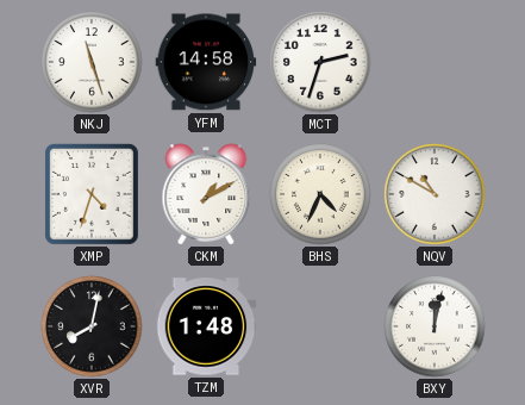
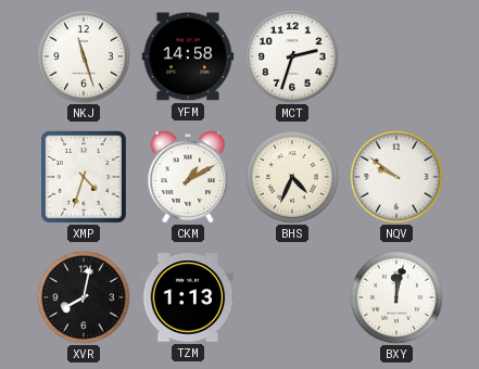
NQV: 10:50 -> 9:51 (396, 177)
TZM: 1:48 -> 1:13 (188, 297)
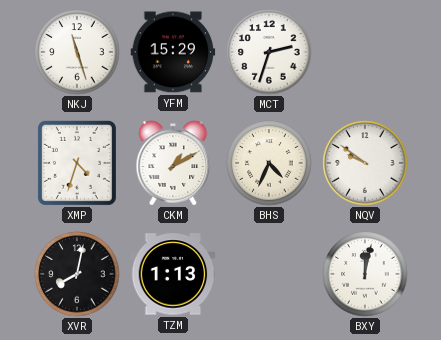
YFM: 14:58 -> 15:29 (173, 52)
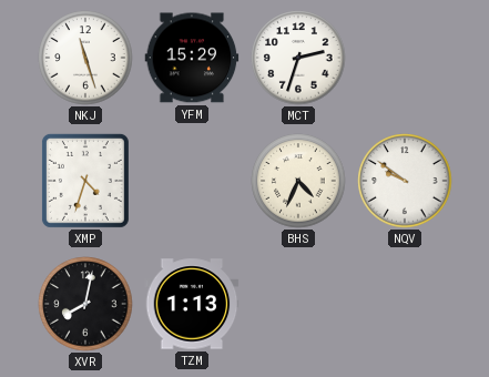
CKM: 1:10 -> none (173, 163)
BXY: 12:02 -> none (365, 274)
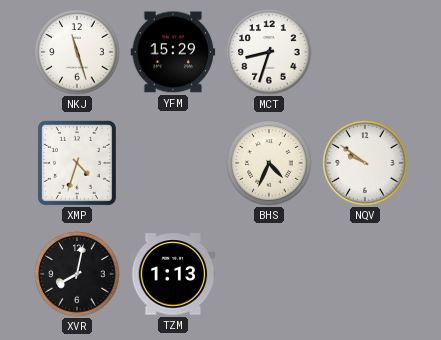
MCT: 2:33 -> 8:33 (269, 52)
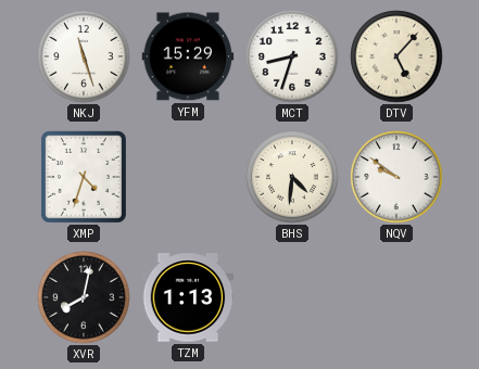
DTV: none -> 5:07 (396, 56)
BHS: 4:34 -> 4:31 (292, 177)
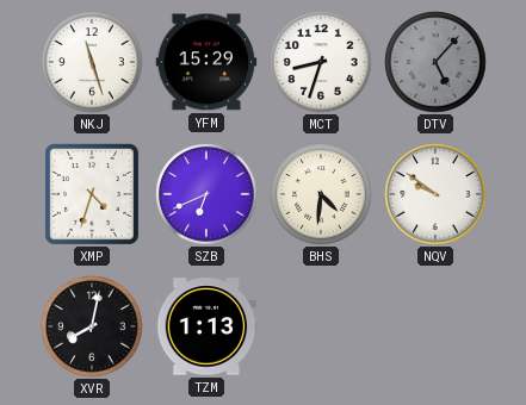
DTV dial: cream -> grey (435, 62)
SZB: none -> 6:41 (206, 194)
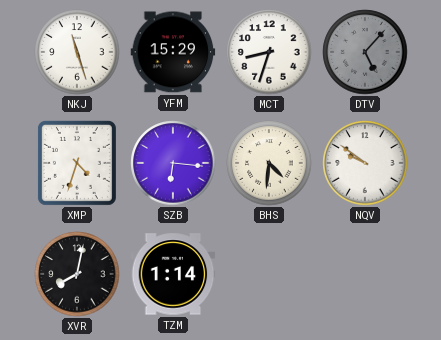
SZB: 6:41 -> 6:16 (173, 163)
TZM: 1:13 -> 1:14 (173, 274)
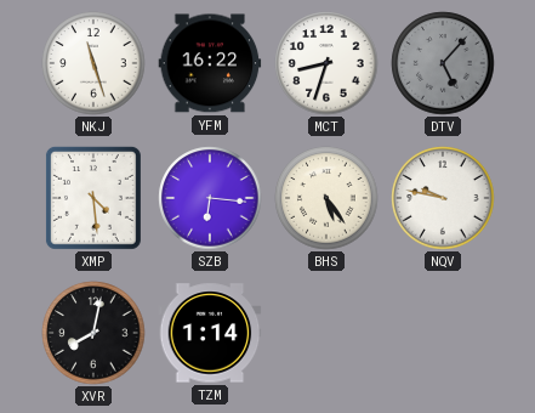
YFM: 15:29 -> 16:22 (210, 63)
XMP: 4:33 -> 4:29 (93, 198)
BHS: 4:31 -> 5:24 (326, 198)
NQV: 9:51 -> 9:47 (443, 198)
